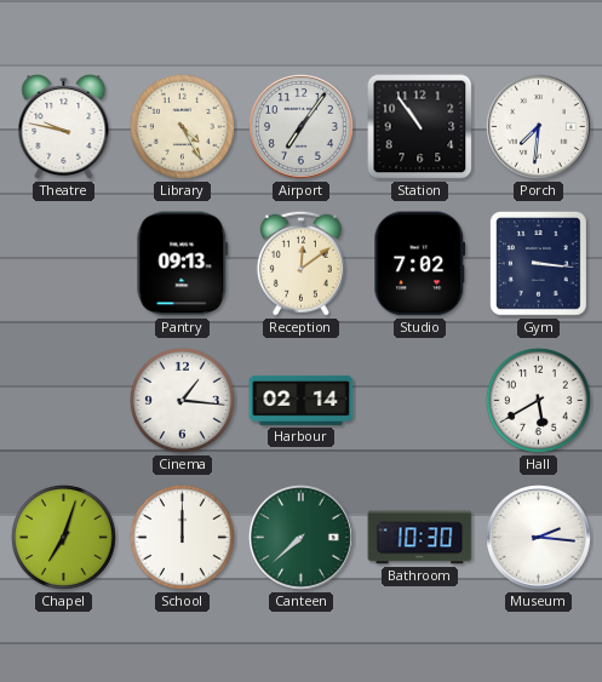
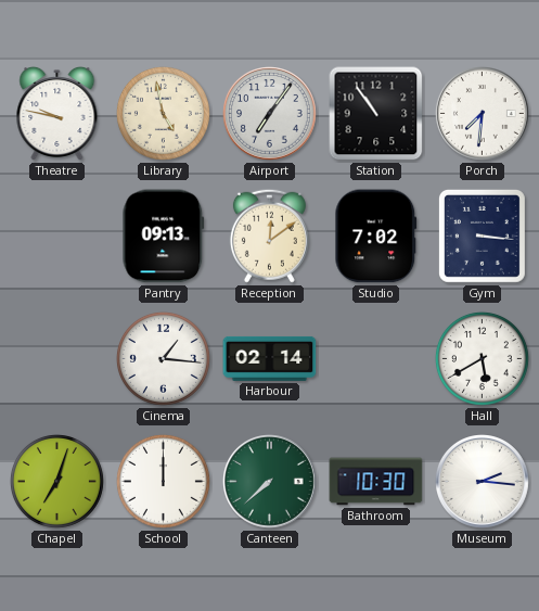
Library: 4:25 -> 4:58 (163, 113)
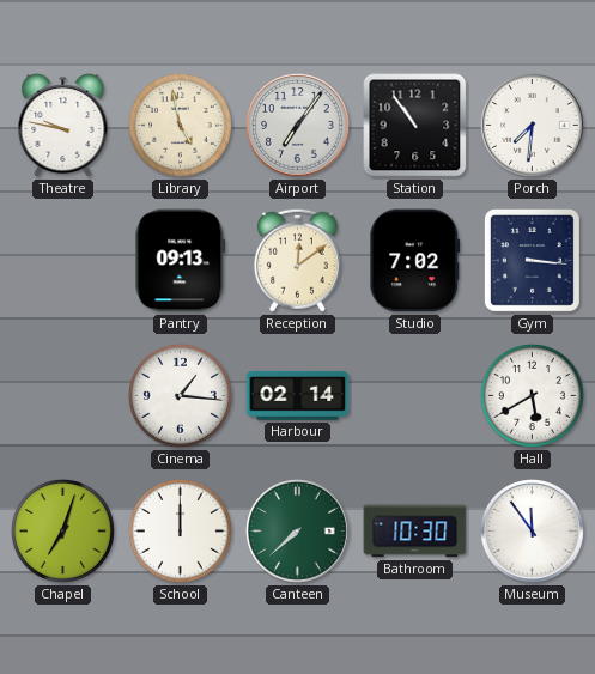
Museum: 2:16 -> 11:54 (533, 532)
